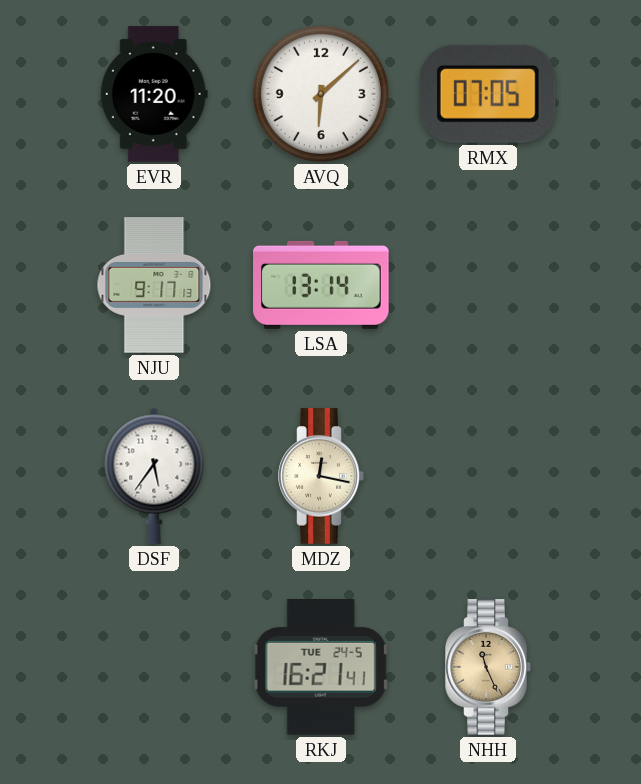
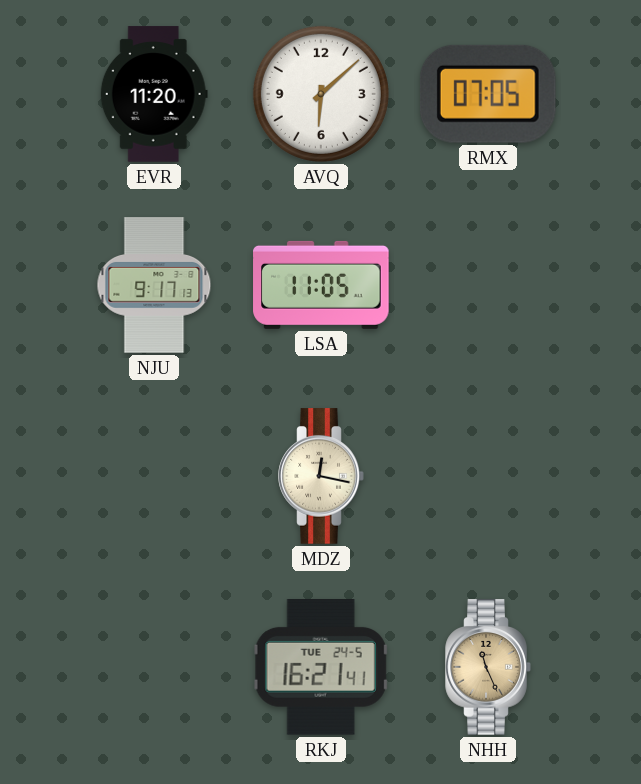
LSA: 13:14 -> 11:05 (321, 285)
DSF: 5:36 -> none (154, 476)
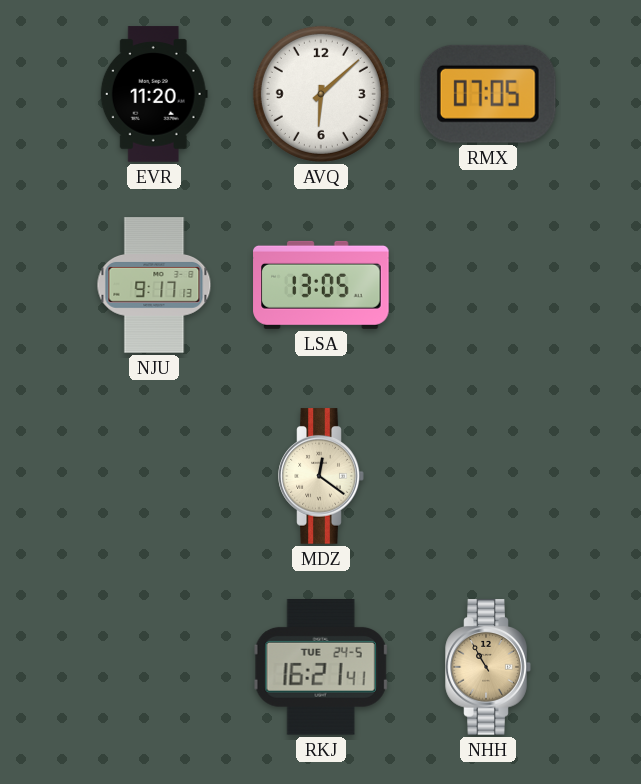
LSA: 11:05 -> 13:05 (321, 285)
MDZ: 12:17 -> 12:21 (321, 476)
NHH: 11:26 -> 10:55 (488, 667)
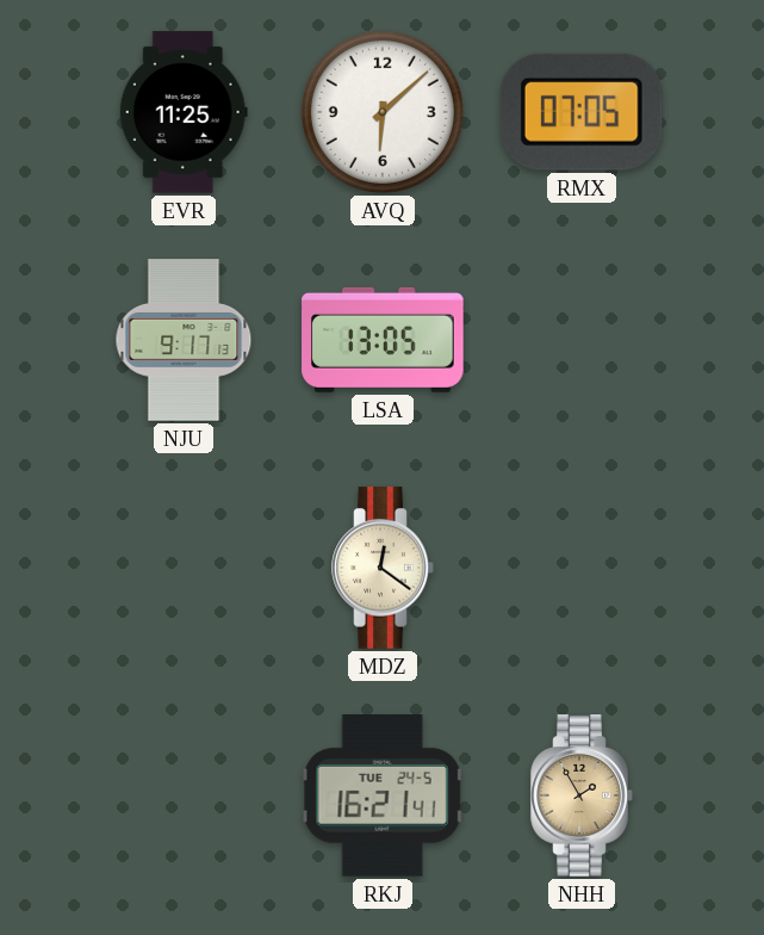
EVR: 11:20 -> 11:25 (184, 112)
NHH: 10:55 -> 1:55 (582, 795)
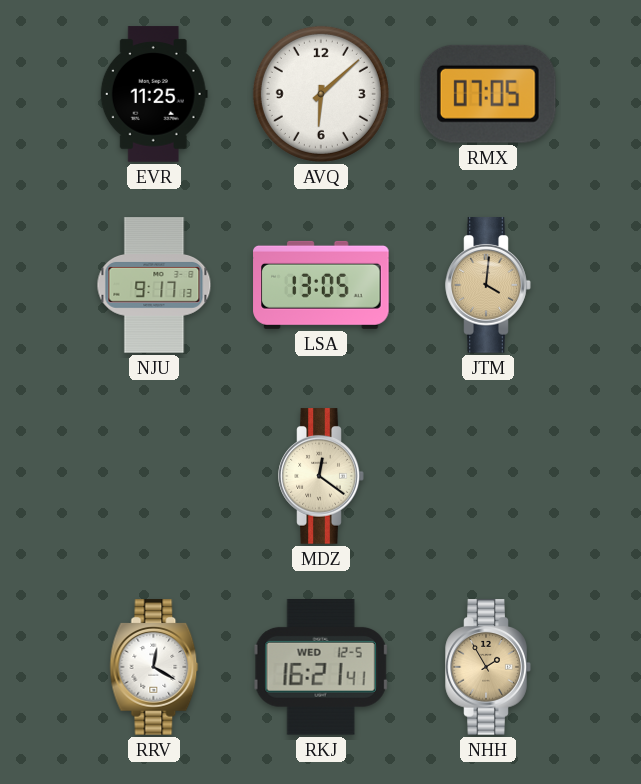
JTM: none -> 4:01 (488, 285)
RRV: none -> 12:20 (154, 667)
RKJ date: TUE 24-5 -> WED 12-5 (321, 668)
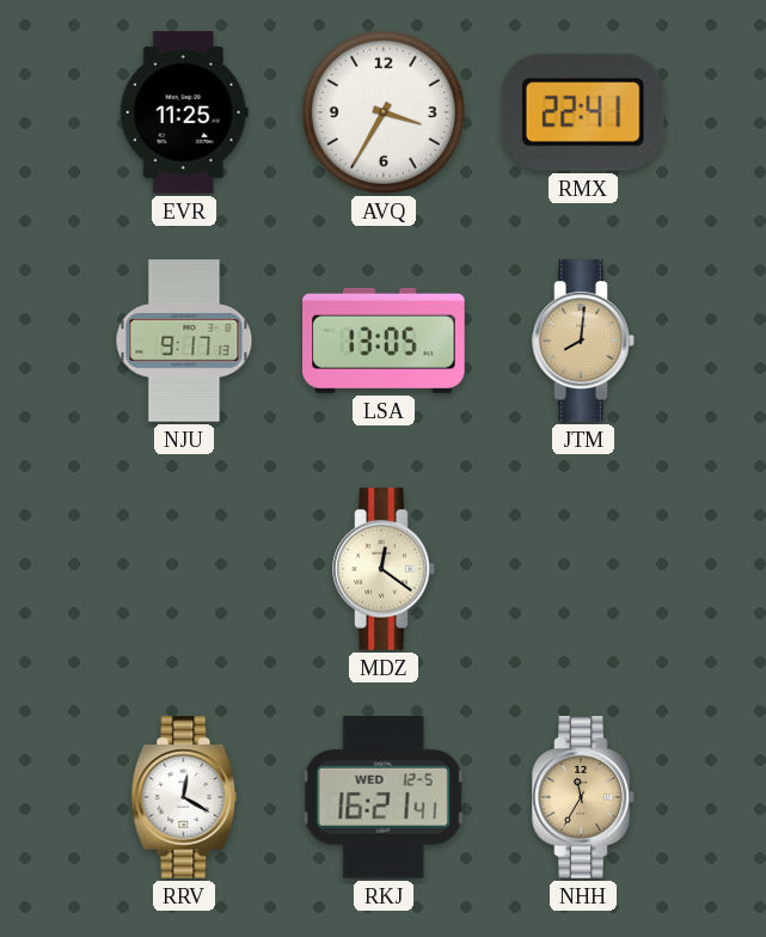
AVQ: 6:08 -> 3:35 (384, 112)
RMX: 07:05 -> 22:41 (583, 112)
JTM: 4:01 -> 8:01 (583, 341)
NHH: 1:55 -> 11:35 (583, 797)
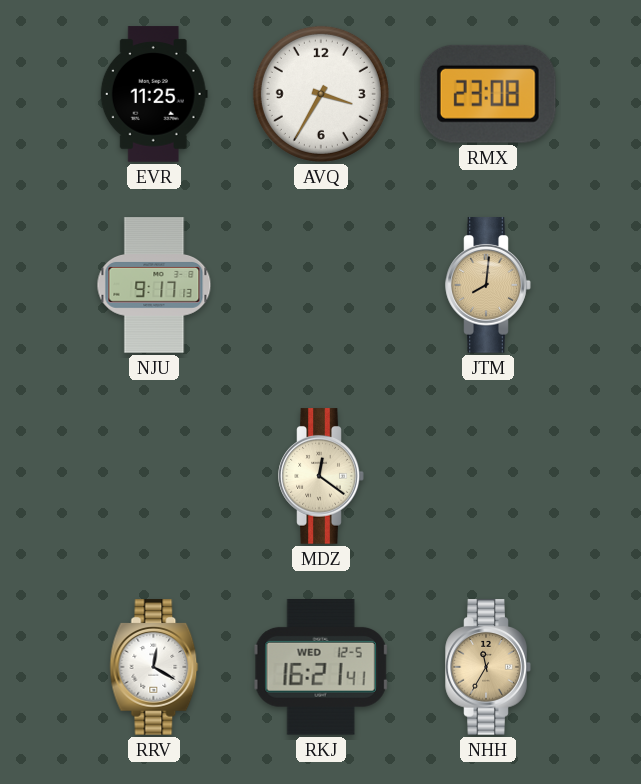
RMX: 22:41 -> 23:08 (488, 94)
LSA: 13:05 -> none (384, 341)
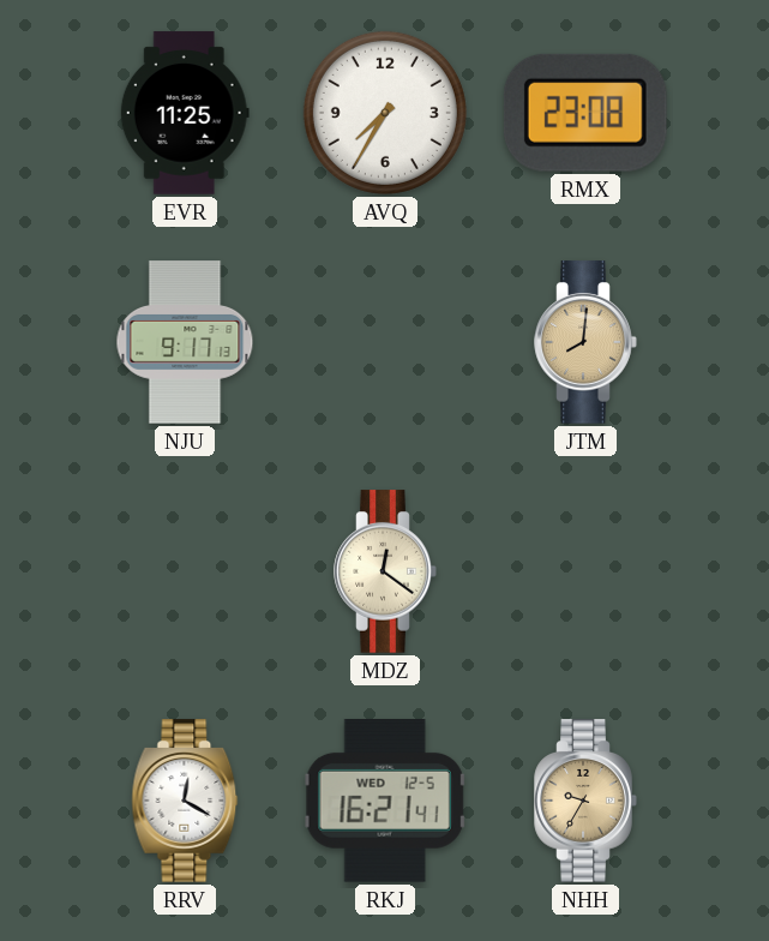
AVQ: 3:35 -> 7:35 (385, 113)
NHH: 11:35 -> 9:35 (585, 801)
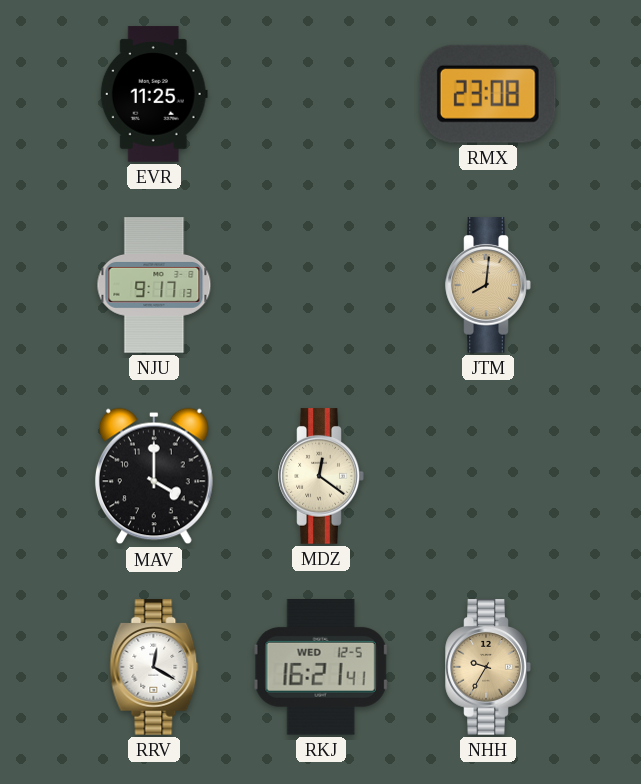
AVQ: 7:35 -> none (385, 113)
MAV: none -> 4:00 (154, 476)
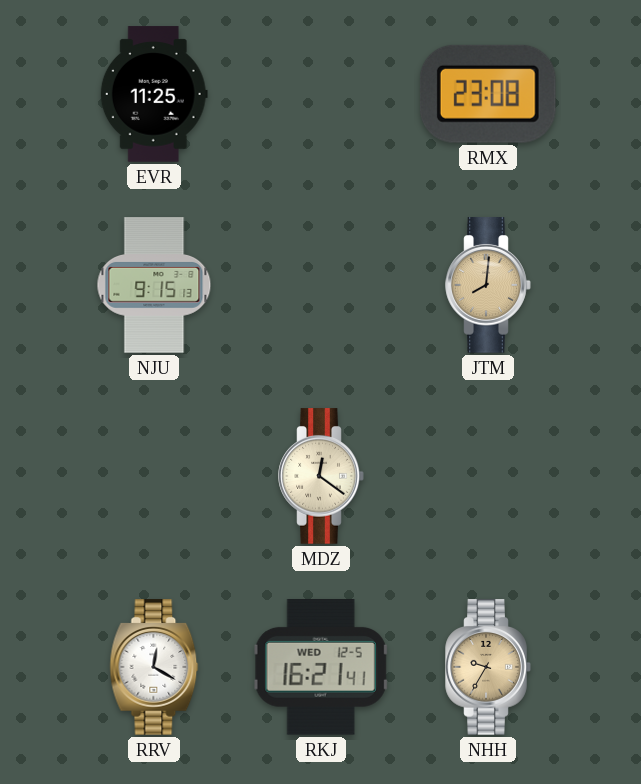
NJU: 9:17 -> 9:15 (154, 285)
MAV: 4:00 -> none (154, 476)
